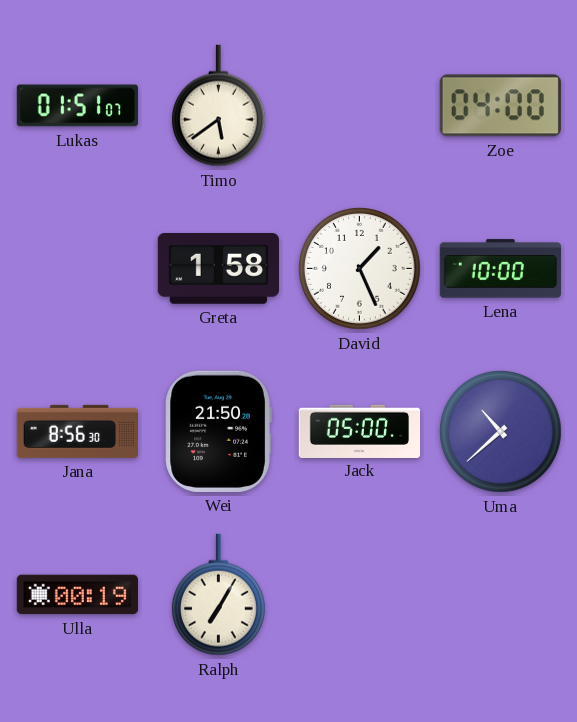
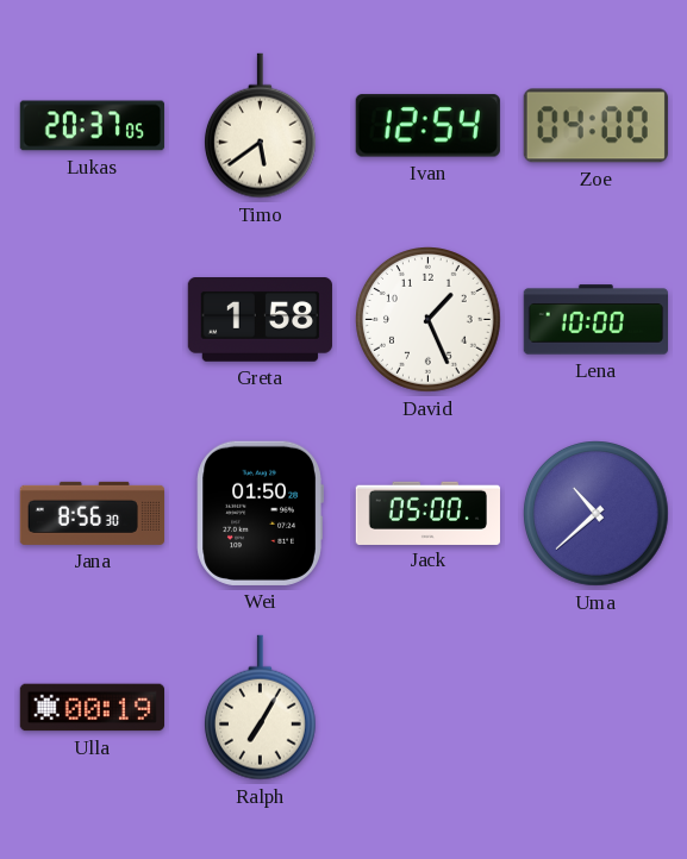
Lukas: 01:51 -> 20:37 (92, 126)
Ivan: none -> 12:54 (427, 126)
Wei: 21:50 -> 01:50 (260, 513)
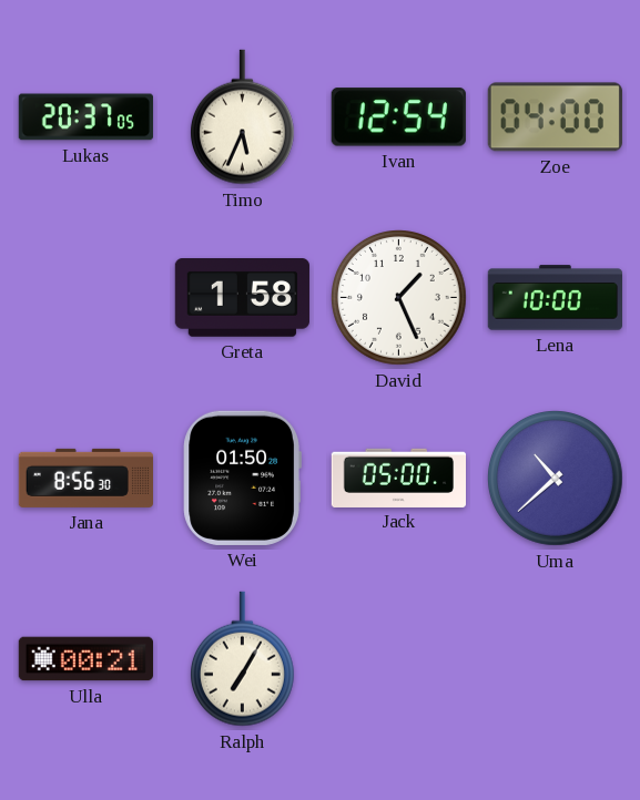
Timo: 5:39 -> 5:34 (242, 117)
Ulla: 00:19 -> 00:21 (85, 659)
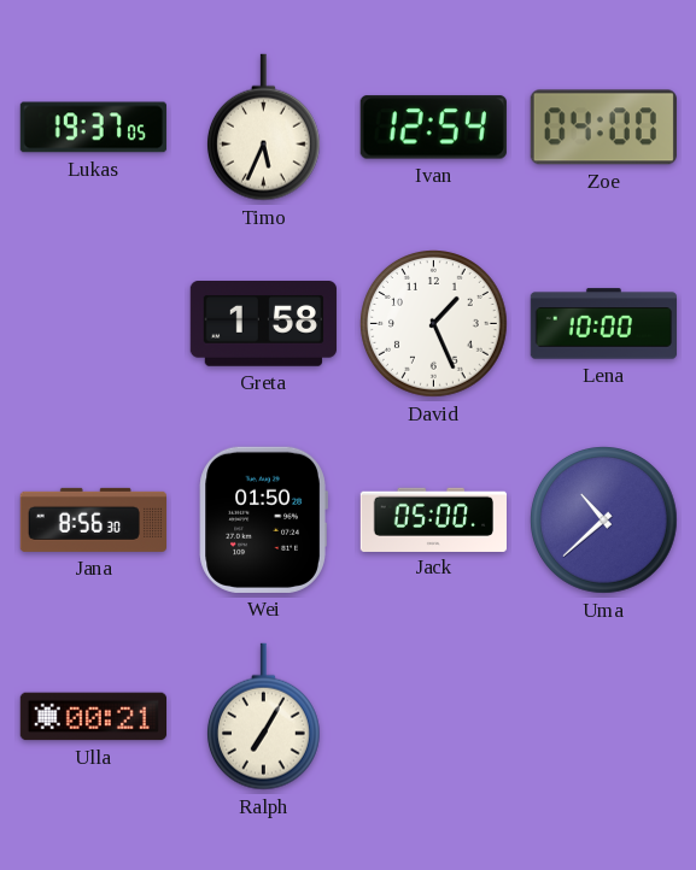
Lukas: 20:37 -> 19:37 (93, 128)
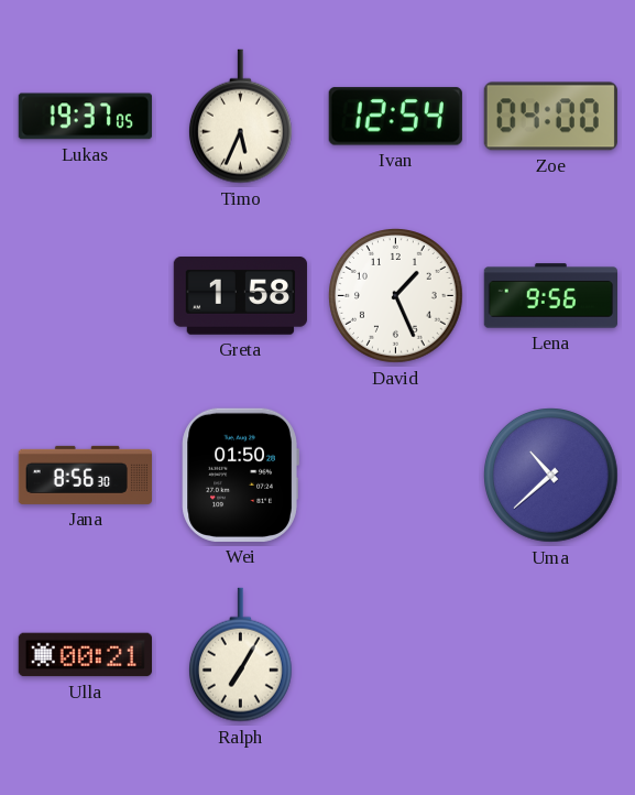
Lena: 10:00 -> 9:56 (550, 296)
Jack: 05:00 -> none (433, 519)
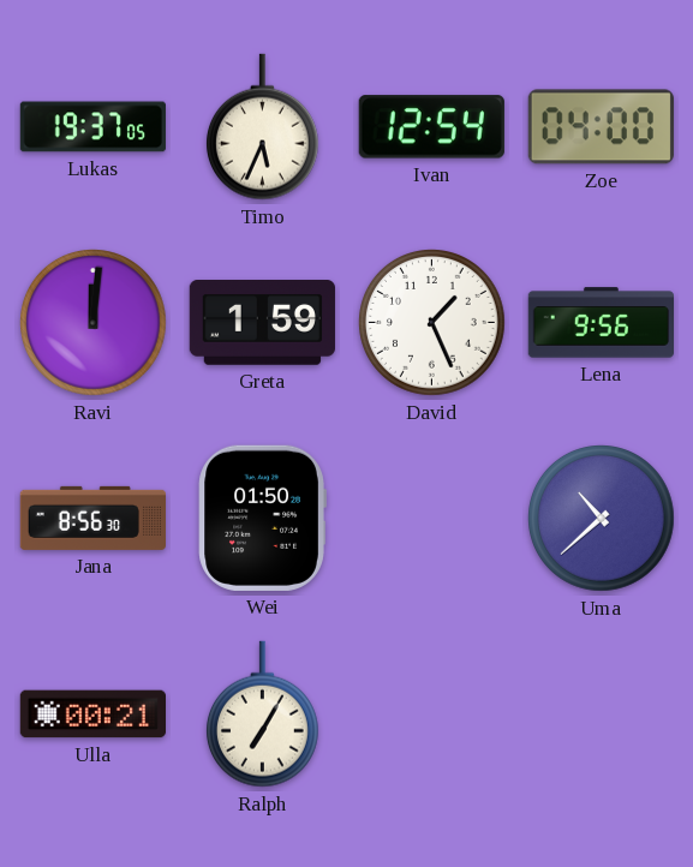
Ravi: none -> 12:01 (94, 323)
Greta: 1:58 -> 1:59 (262, 323)
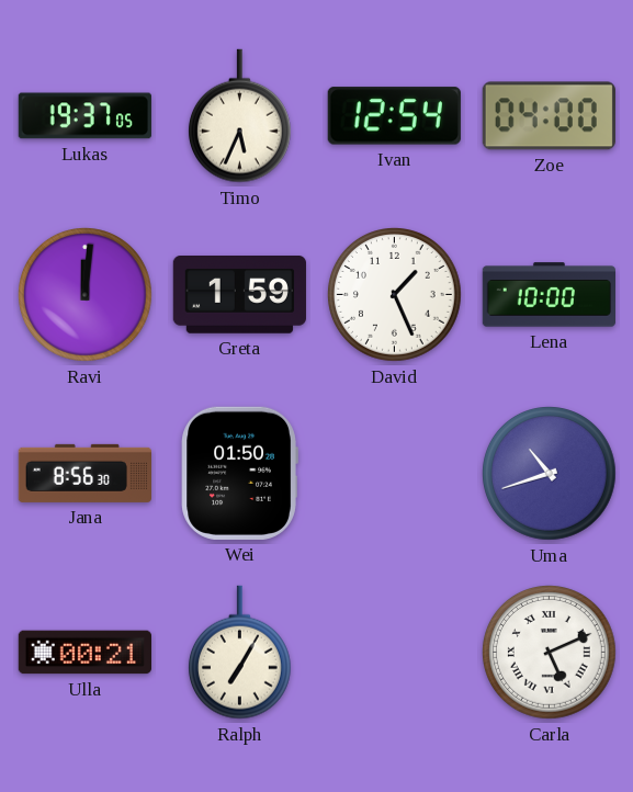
Lena: 9:56 -> 10:00 (549, 295)
Uma: 10:38 -> 10:42 (550, 474)
Carla: none -> 5:11 (550, 653)
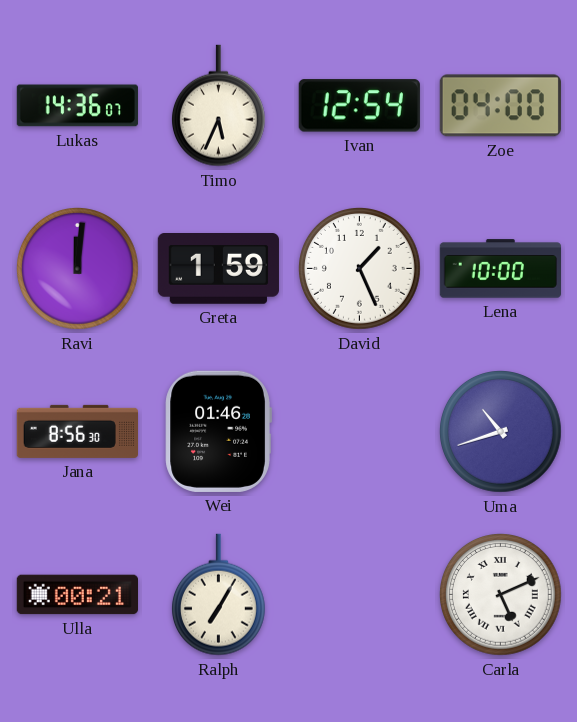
Lukas: 19:37 -> 14:36 (77, 106)
Wei: 01:50 -> 01:46 (218, 431)
